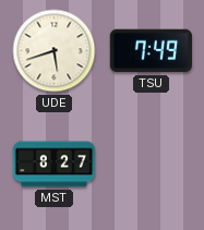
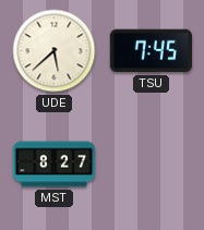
UDE: 5:42 -> 5:38 (55, 51)
TSU: 7:49 -> 7:45 (151, 51)
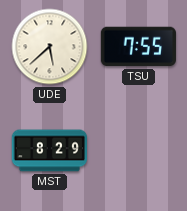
TSU: 7:45 -> 7:55 (138, 47)
MST: 8:27 -> 8:29 (49, 151)
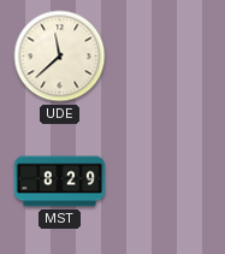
UDE: 5:38 -> 11:38 (60, 57)
TSU: 7:55 -> none (138, 47)
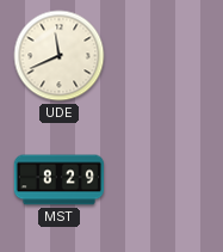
UDE: 11:38 -> 11:41 (60, 56)
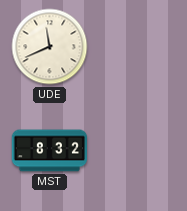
MST: 8:29 -> 8:32 (49, 151)
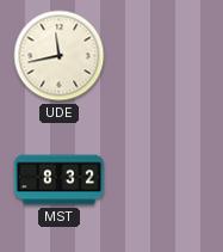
UDE: 11:41 -> 11:43 (60, 56)
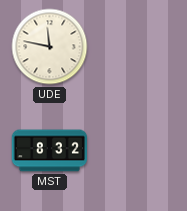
UDE: 11:43 -> 11:47 (50, 47)
